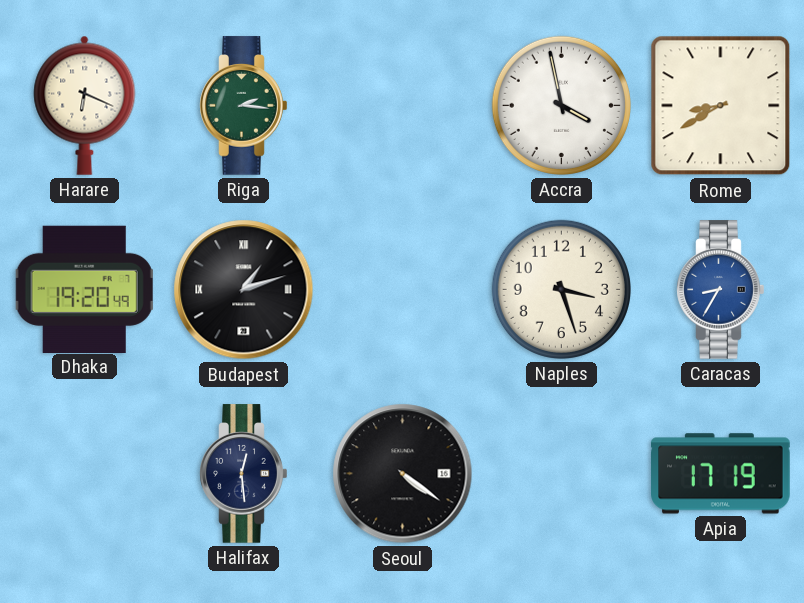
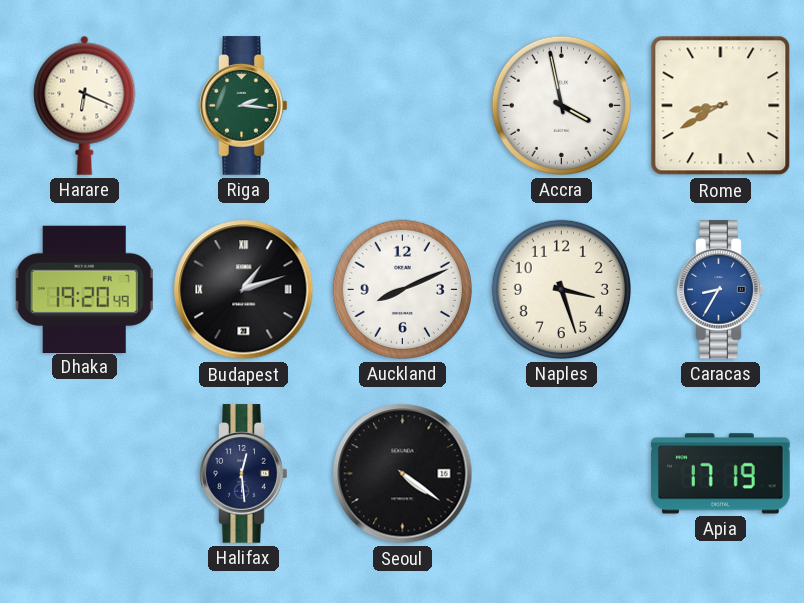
Auckland: none -> 8:11 (402, 289)
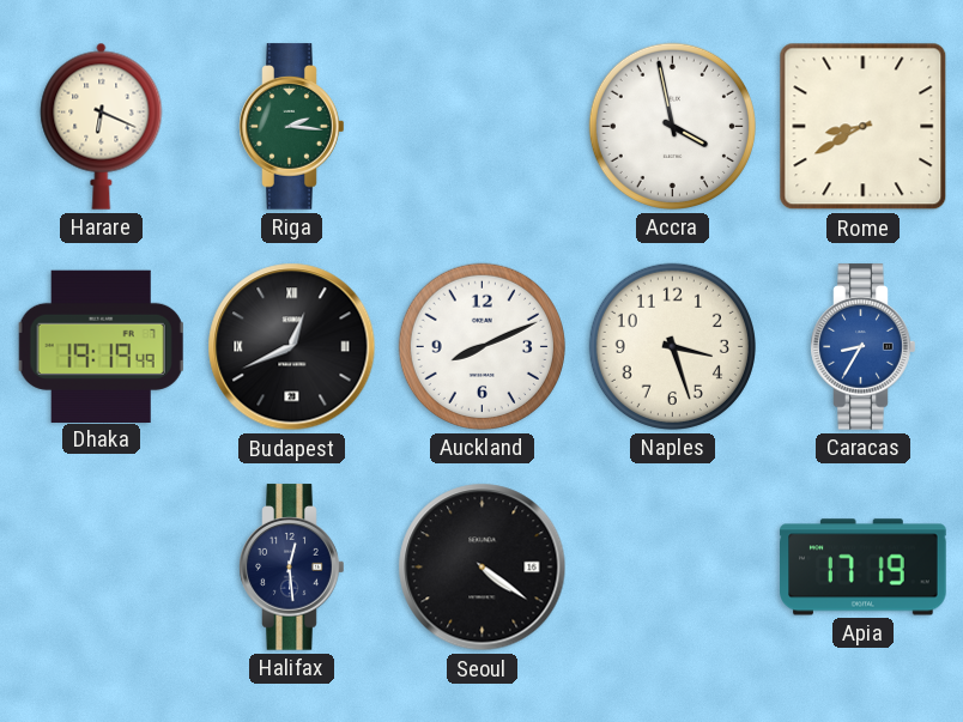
Dhaka: 19:20 -> 19:19 (101, 346)
Budapest: 1:12 -> 12:41 (292, 347)
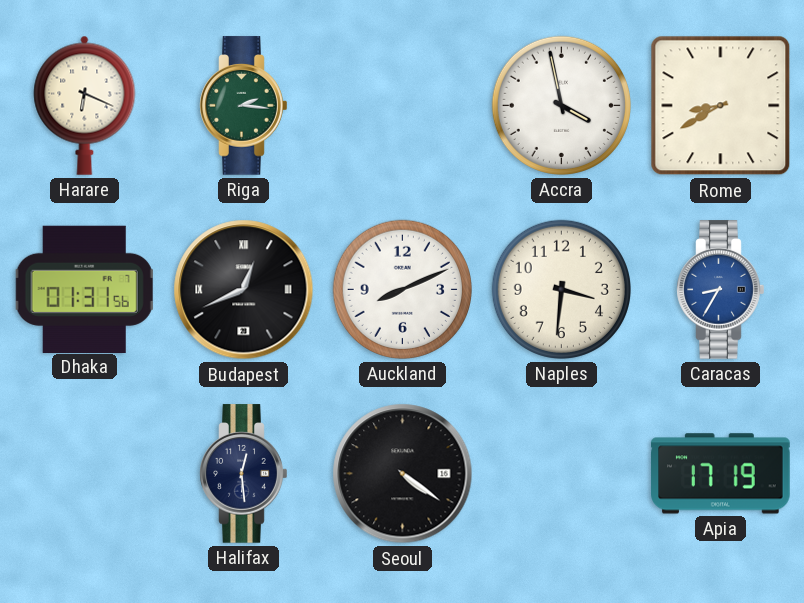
Dhaka: 19:19 -> 01:31 (84, 289)
Naples: 3:27 -> 3:31 (561, 289)
